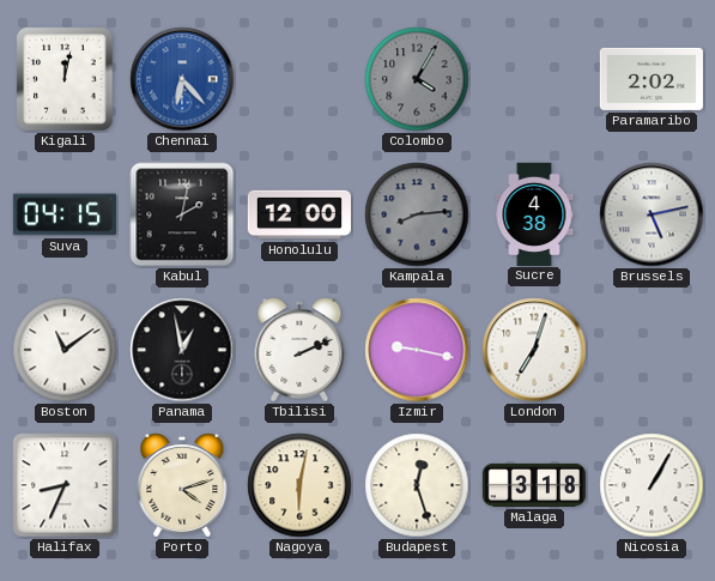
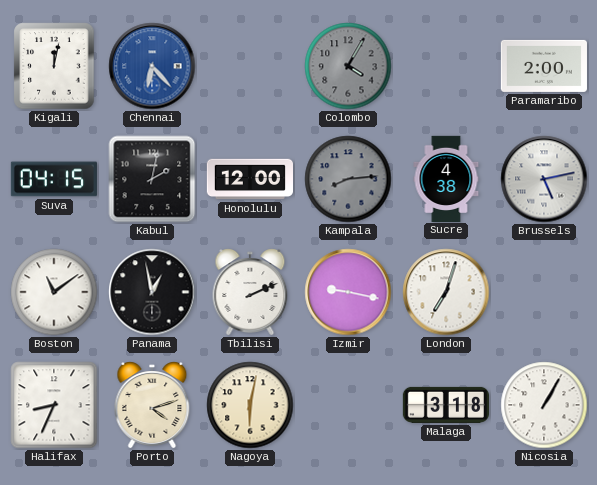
Paramaribo: 2:02 -> 2:00 (544, 66)
Budapest: 12:27 -> none (417, 485)
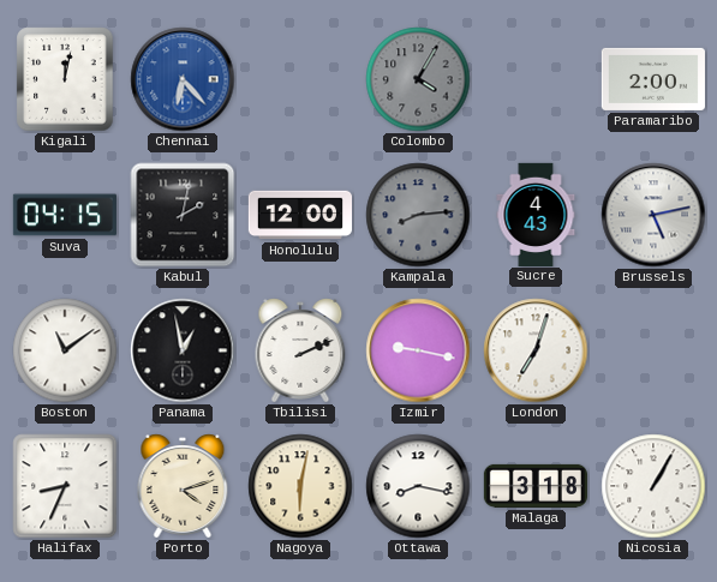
Sucre: 4:38 -> 4:43 (536, 214)
Ottawa: none -> 8:17 (418, 486)
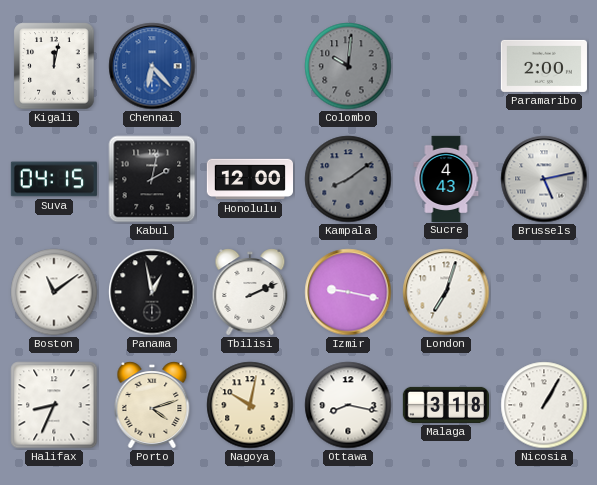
Colombo: 4:05 -> 10:01 (348, 66)
Kampala: 8:14 -> 8:09 (348, 179)
Nagoya: 6:02 -> 10:02 (250, 405)
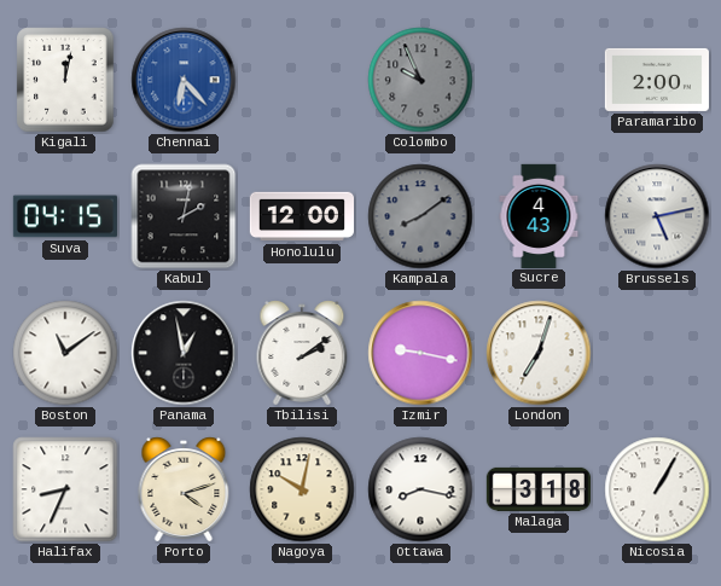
Colombo: 10:01 -> 9:56 (420, 80)
Tbilisi: 2:11 -> 2:09 (302, 353)
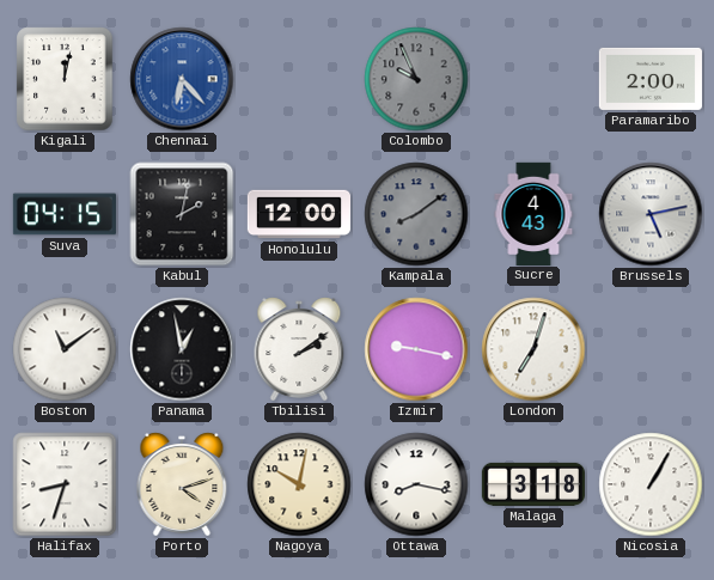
Halifax: 8:34 -> 8:33 (65, 484)
